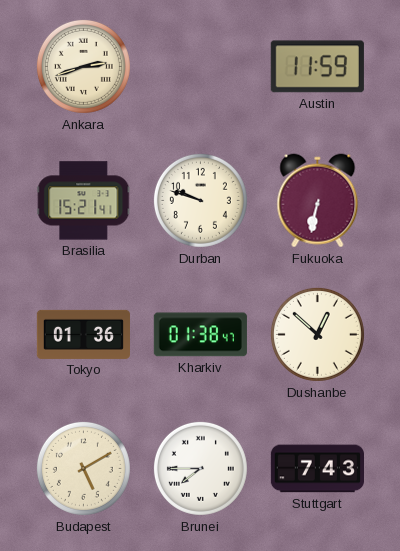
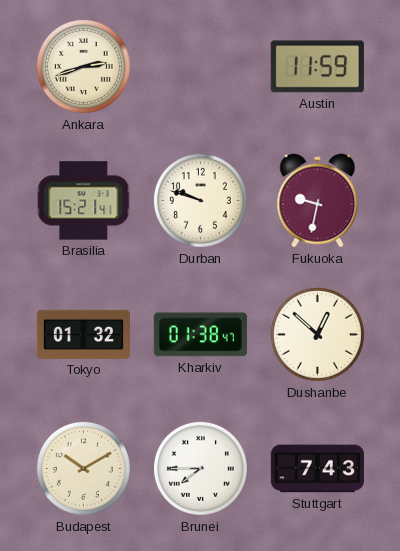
Fukuoka: 6:32 -> 9:32 (318, 201)
Tokyo: 01:36 -> 01:32 (83, 334)
Budapest: 5:10 -> 10:10 (83, 468)
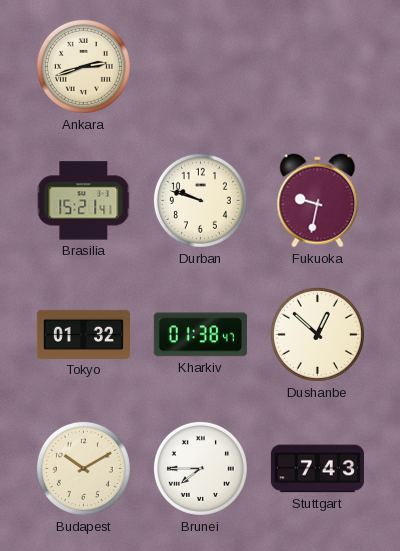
Austin: 11:59 -> none (317, 67)
